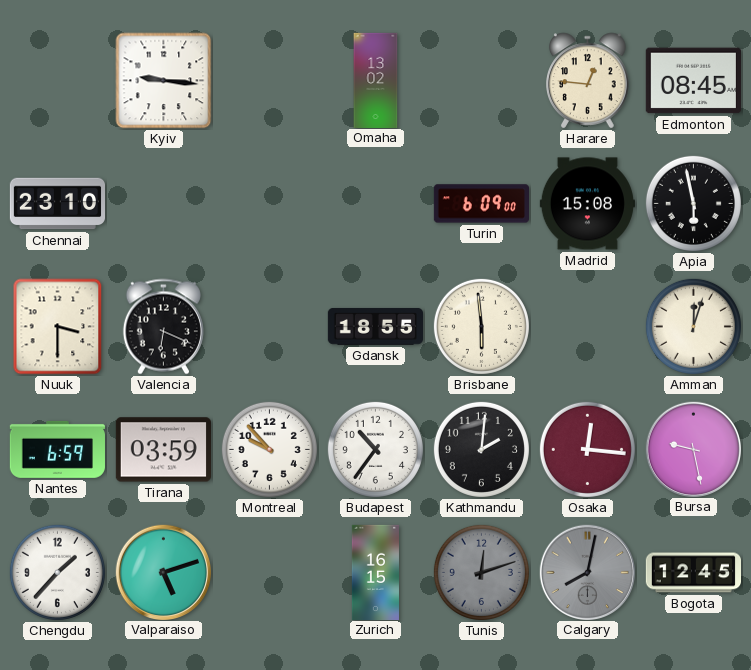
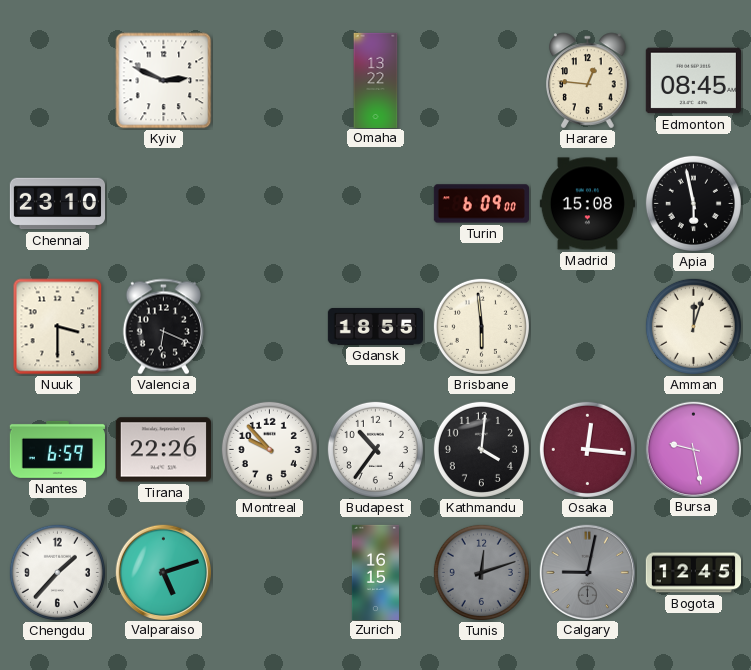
Kyiv: 9:16 -> 2:49 (164, 81)
Omaha: 13:02 -> 13:22 (376, 80)
Tirana: 03:59 -> 22:26 (163, 450)
Kathmandu: 2:01 -> 4:01 (481, 449)
Calgary: 8:02 -> 9:02 (587, 572)
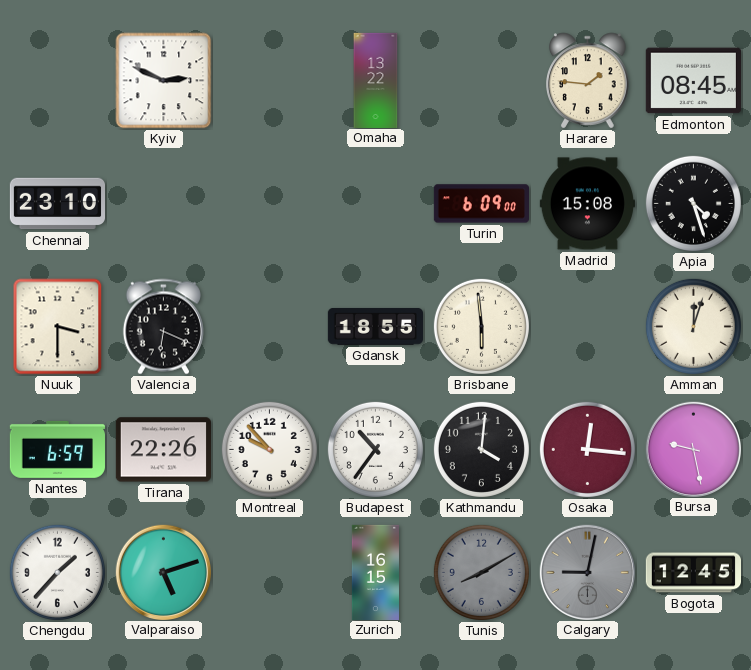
Harare: 12:46 -> 1:46 (588, 81)
Apia: 5:58 -> 4:27 (693, 203)
Tunis: 12:12 -> 8:10 (481, 572)
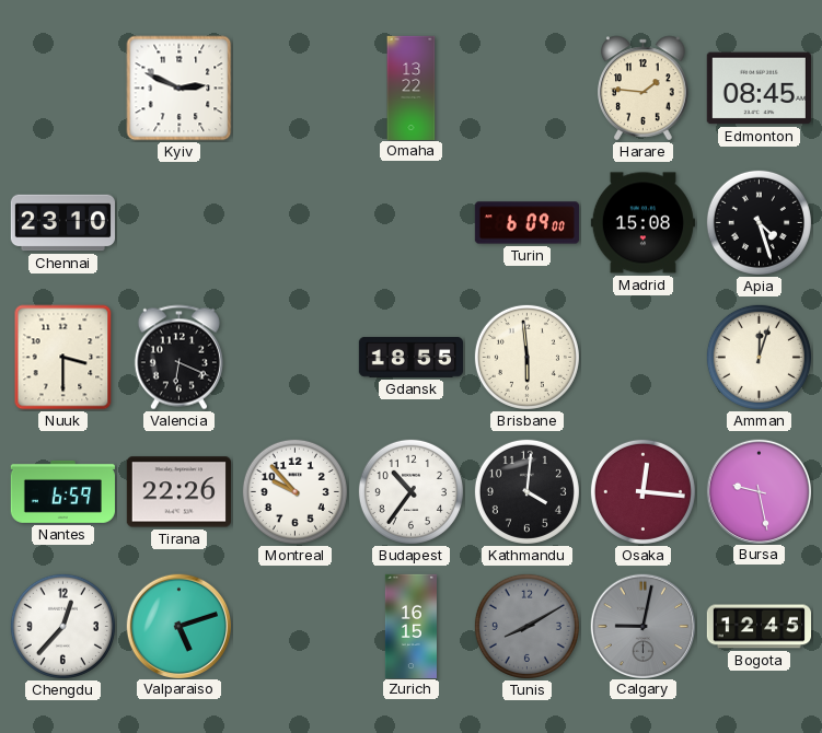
Chengdu: 1:37 -> 12:37 (62, 626)
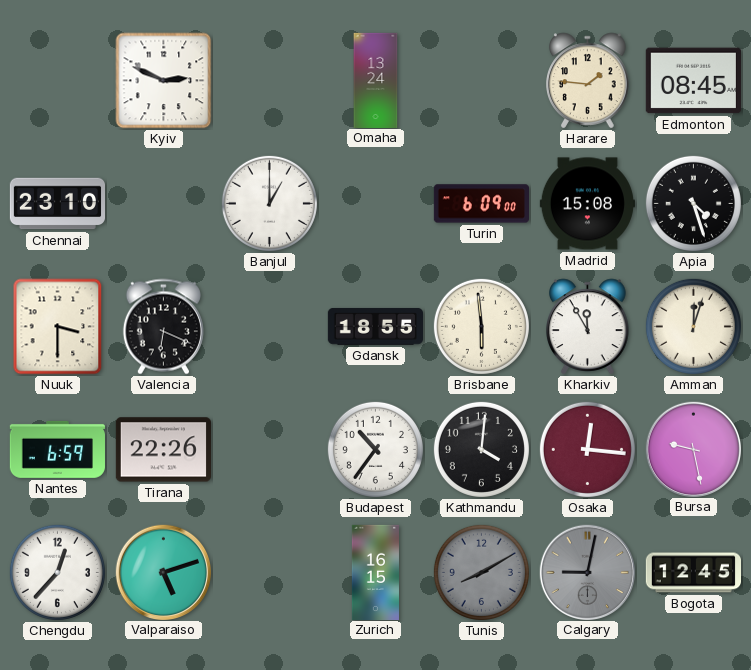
Omaha: 13:22 -> 13:24 (376, 80)
Banjul: none -> 1:00 (269, 203)
Kharkiv: none -> 11:55 (588, 327)
Montreal: 9:53 -> none (294, 491)
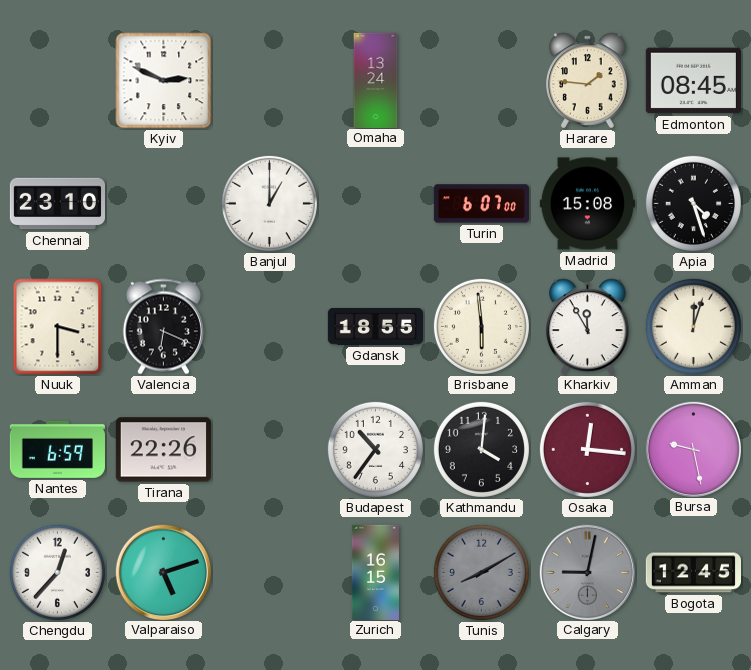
Turin: 6:09 -> 6:07 (481, 204)
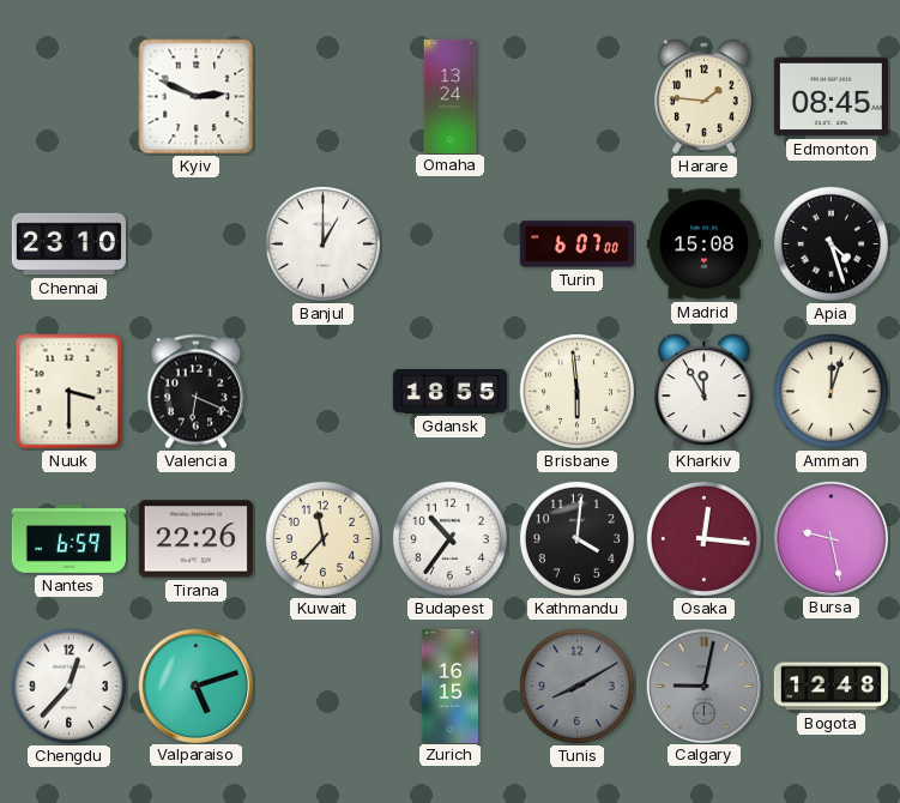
Kuwait: none -> 11:37 (322, 538)
Bogota: 12:45 -> 12:48 (830, 687)
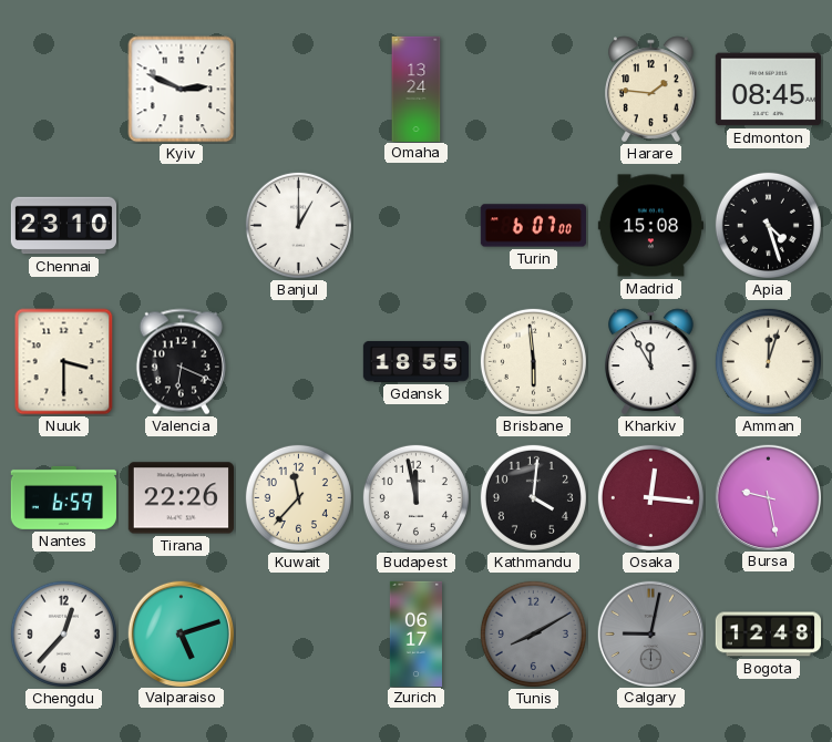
Budapest: 10:36 -> 11:58 (415, 497)
Zurich: 16:15 -> 06:17 (415, 633)
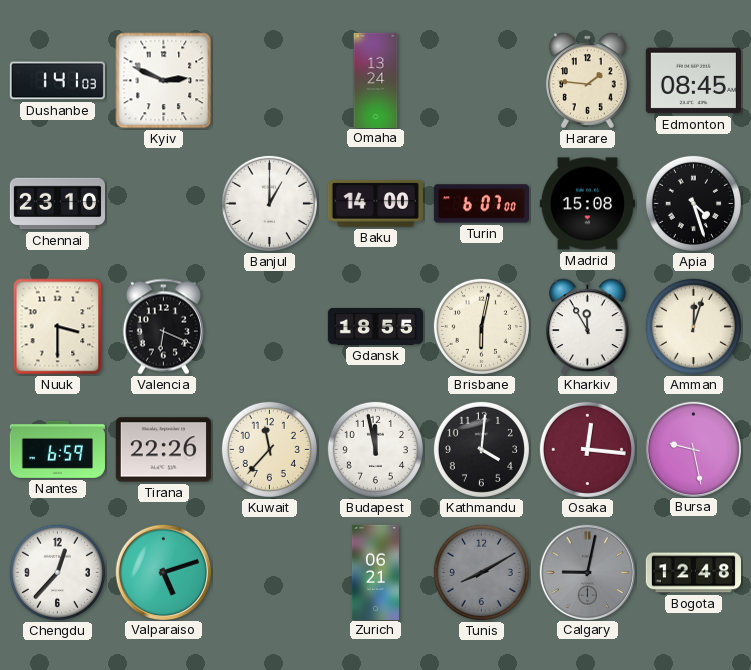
Dushanbe: none -> 1:41 (57, 81)
Baku: none -> 14:00 (375, 204)
Brisbane: 5:59 -> 6:02 (481, 326)
Zurich: 06:17 -> 06:21 (375, 572)
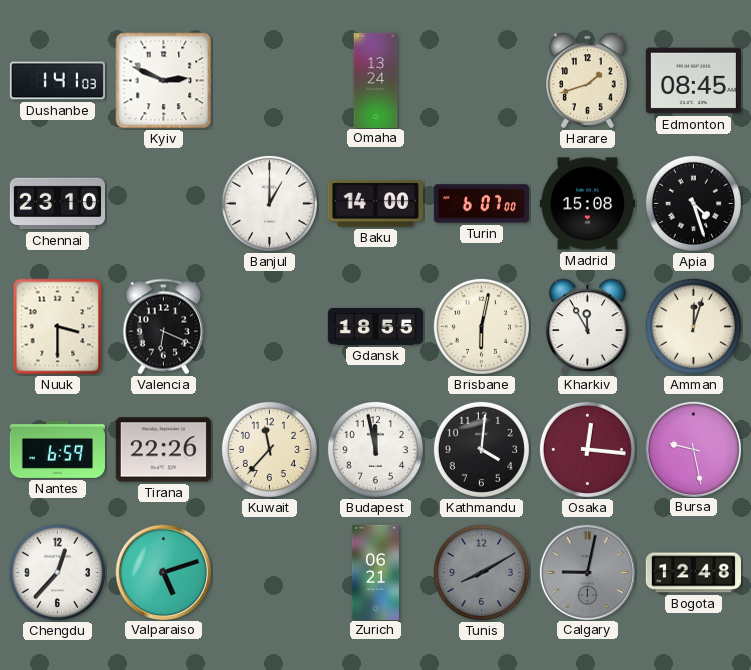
Harare: 1:46 -> 1:42 (588, 81)
